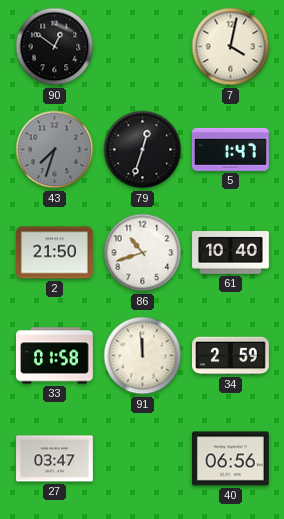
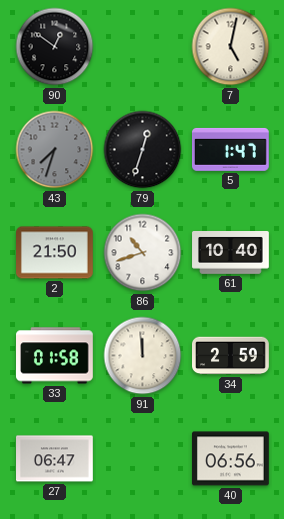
7: 4:02 -> 5:02 (231, 47)
27: 03:47 -> 06:47 (55, 459)
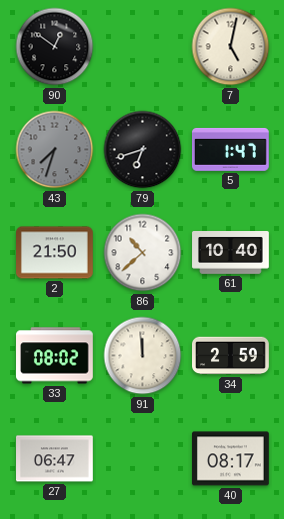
79: 12:33 -> 6:42 (143, 150)
86: 10:42 -> 10:38 (143, 253)
33: 01:58 -> 08:02 (55, 356)
40: 06:56 -> 08:17 (231, 459)
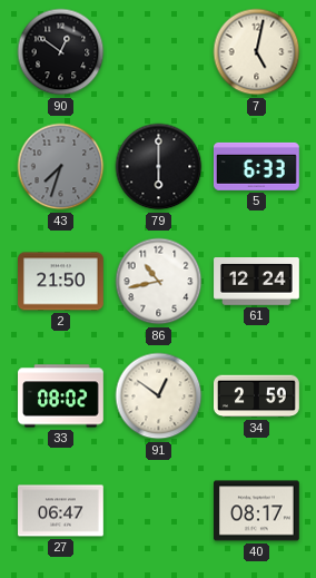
79: 6:42 -> 6:00 (159, 167)
5: 1:47 -> 6:33 (257, 166)
86: 10:38 -> 10:43 (159, 282)
61: 10:40 -> 12:24 (257, 282)
91: 11:59 -> 12:51 (159, 396)
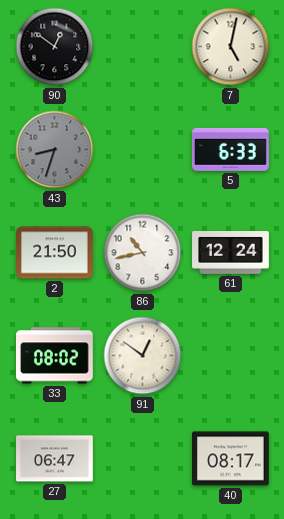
43: 7:33 -> 8:33 (55, 150)
79: 6:00 -> none (159, 167)
34: 2:59 -> none (257, 396)
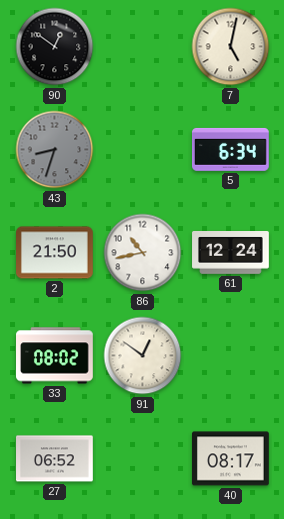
5: 6:33 -> 6:34 (231, 149)
27: 06:47 -> 06:52 (55, 459)
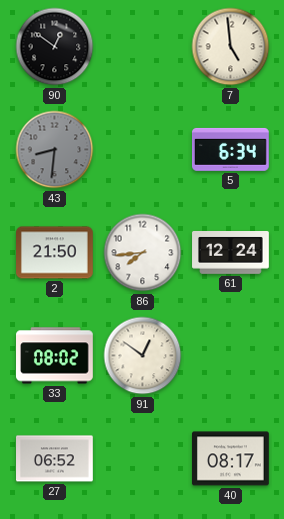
7: 5:02 -> 4:59 (231, 47)
43: 8:33 -> 8:31 (55, 150)
86: 10:43 -> 7:44 (143, 253)
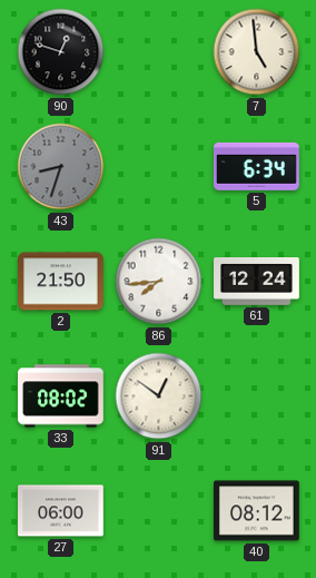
90: 12:51 -> 12:48 (61, 52)
43: 8:31 -> 8:33 (61, 167)
27: 06:52 -> 06:00 (61, 511)
40: 08:17 -> 08:12 (257, 511)
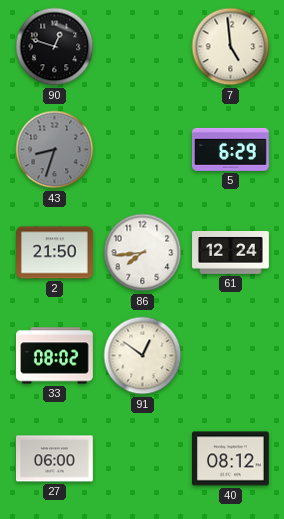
5: 6:34 -> 6:29 (231, 149)
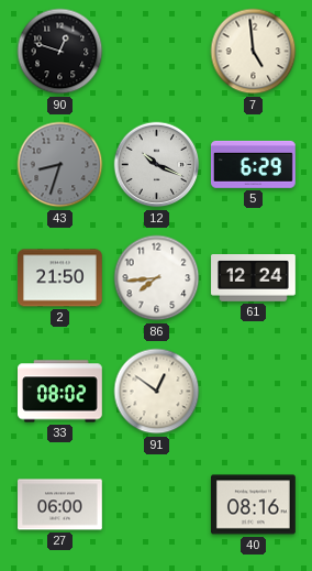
12: none -> 10:19 (157, 165)
40: 08:12 -> 08:16 (254, 505)
